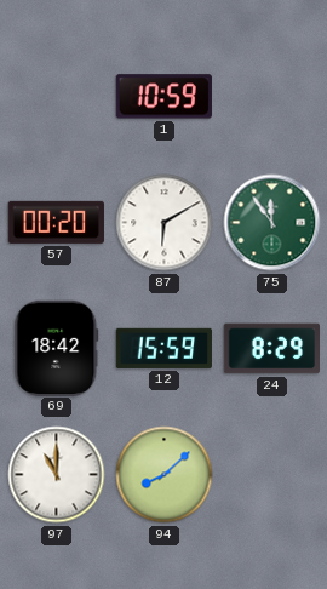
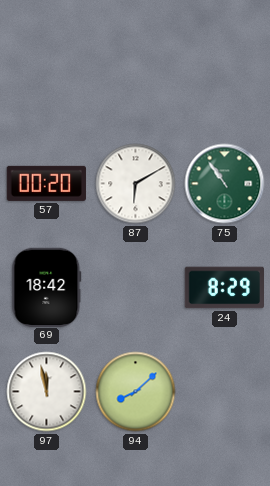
1: 10:59 -> none (163, 97)
75: 11:54 -> 10:54 (225, 184)
12: 15:59 -> none (163, 348)
97: 11:00 -> 11:58 (47, 392)
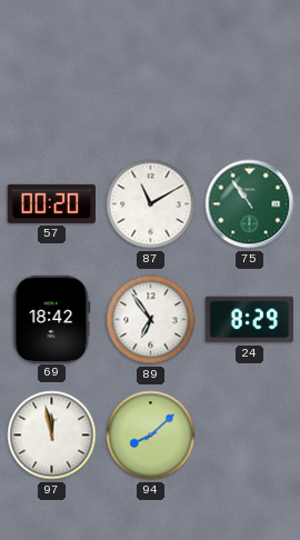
87: 6:10 -> 11:10 (151, 204)
89: none -> 6:54 (151, 320)
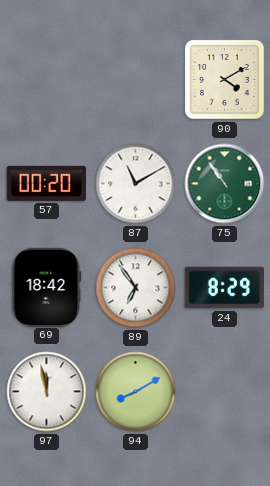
90: none -> 4:10 (225, 80)
94: 8:08 -> 8:10 (136, 392)
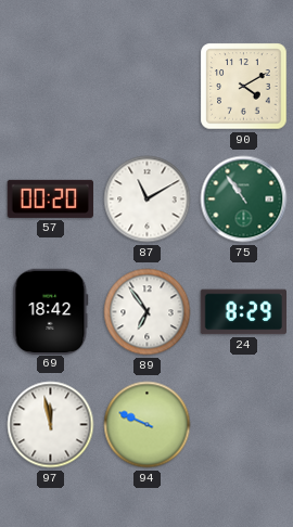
94: 8:10 -> 9:49 (148, 425)
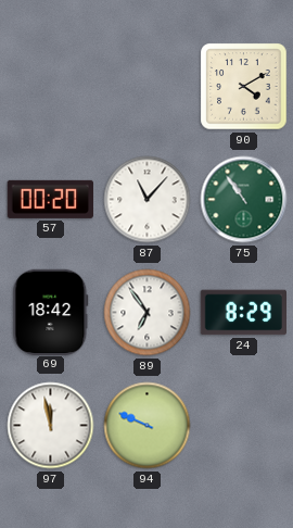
87: 11:10 -> 11:07 (148, 200)
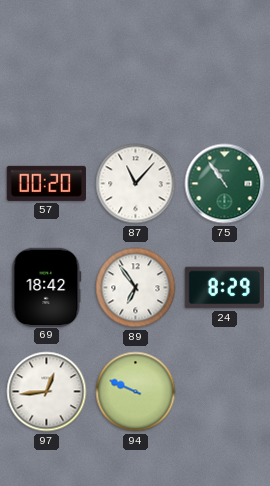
90: 4:10 -> none (244, 87)
97: 11:58 -> 12:44 (47, 392)
